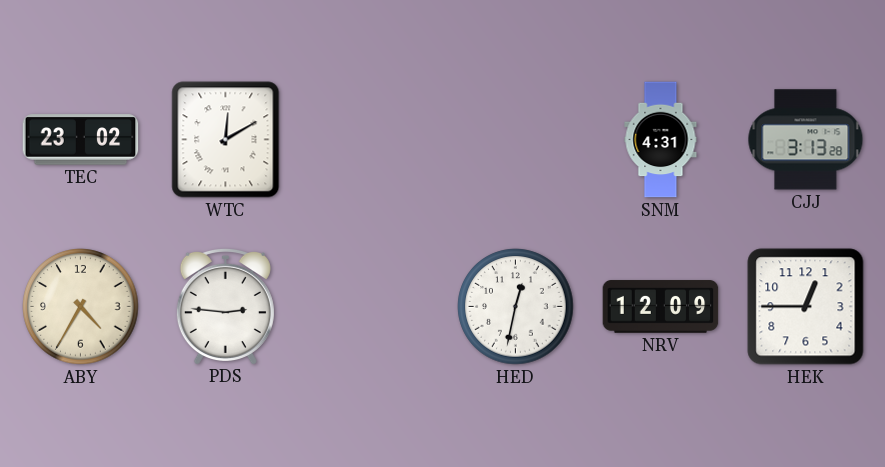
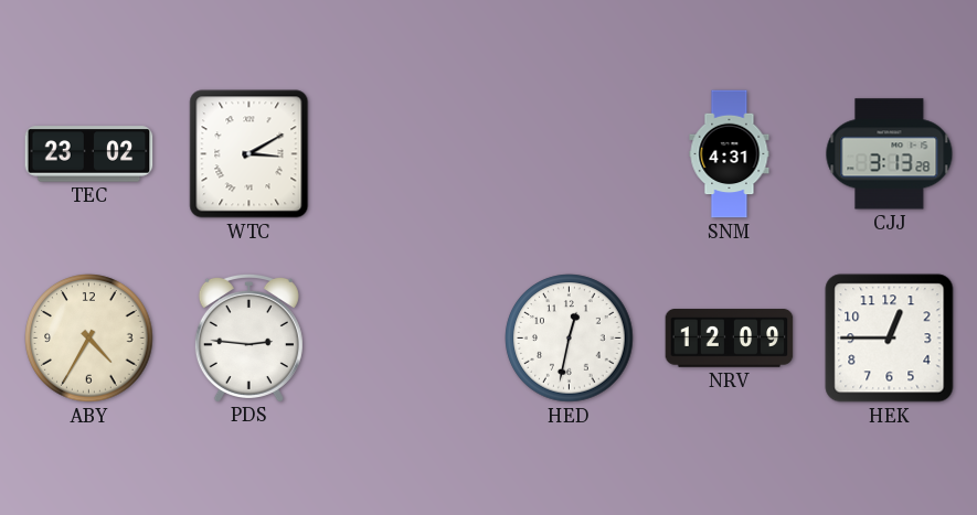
WTC: 12:10 -> 3:10 (249, 154)
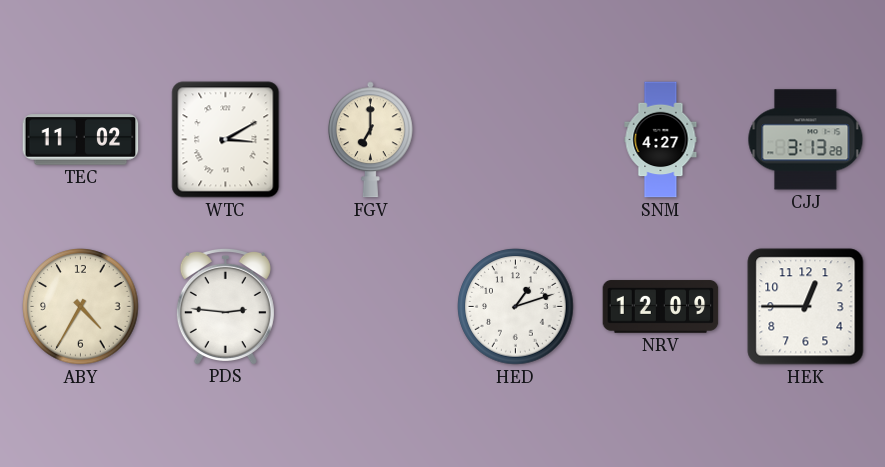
TEC: 23:02 -> 11:02 (81, 140)
FGV: none -> 7:00 (370, 140)
SNM: 4:31 -> 4:27 (661, 140)
HED: 12:32 -> 1:12 (516, 307)
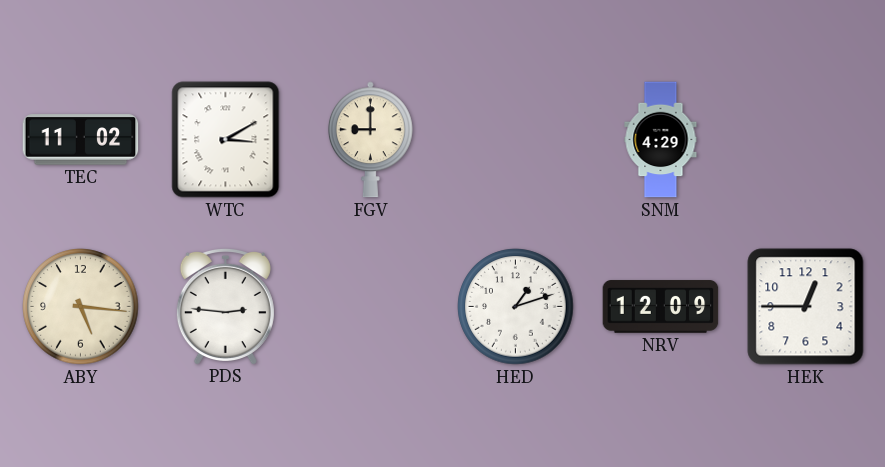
FGV: 7:00 -> 9:00 (370, 140)
SNM: 4:27 -> 4:29 (661, 140)
CJJ: 3:13 -> none (806, 140)
ABY: 4:35 -> 5:16 (81, 307)
